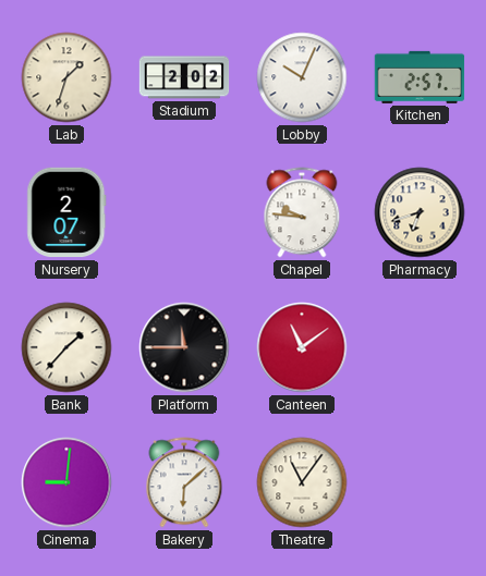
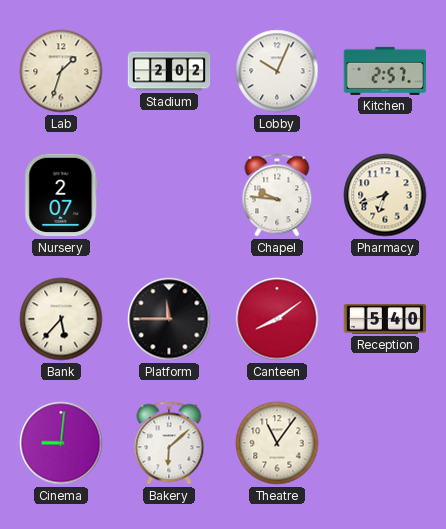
Bank: 1:37 -> 5:37 (61, 319)
Canteen: 11:09 -> 8:09 (277, 319)
Reception: none -> 5:40 (385, 319)
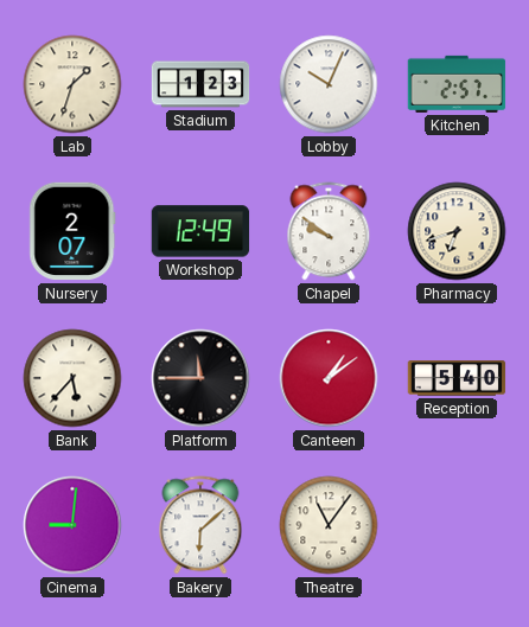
Stadium: 2:02 -> 1:23 (200, 84)
Workshop: none -> 12:49 (200, 231)
Chapel: 9:46 -> 9:51 (329, 231)
Canteen: 8:09 -> 1:09 (329, 378)
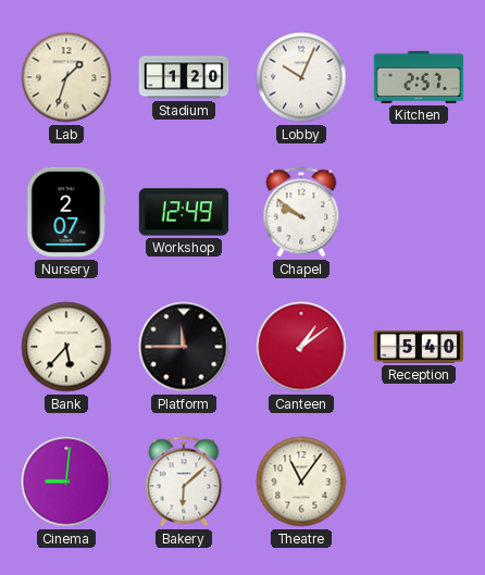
Stadium: 1:23 -> 1:20 (184, 77)
Pharmacy: 6:42 -> none (457, 231)
